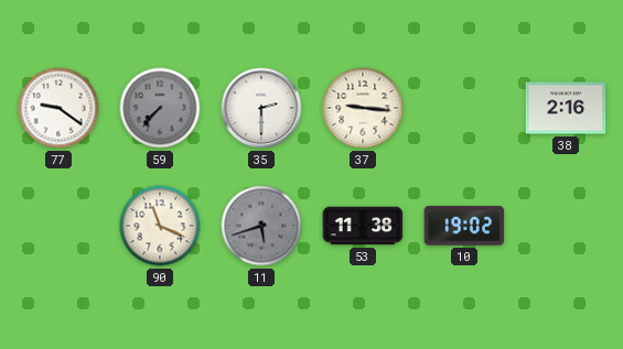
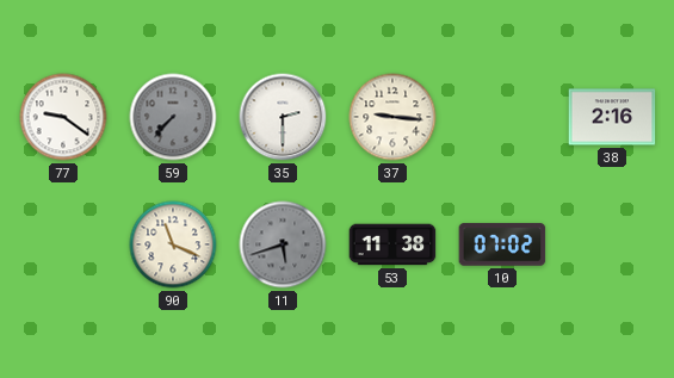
10: 19:02 -> 07:02 (502, 244)
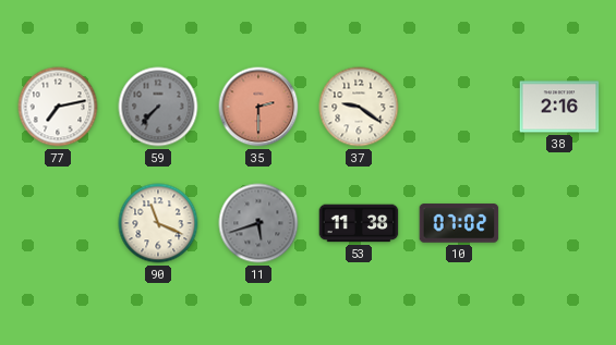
77: 9:21 -> 7:13 (58, 107)
35 dial: white -> salmon (258, 107)
37: 9:16 -> 9:21 (359, 107)
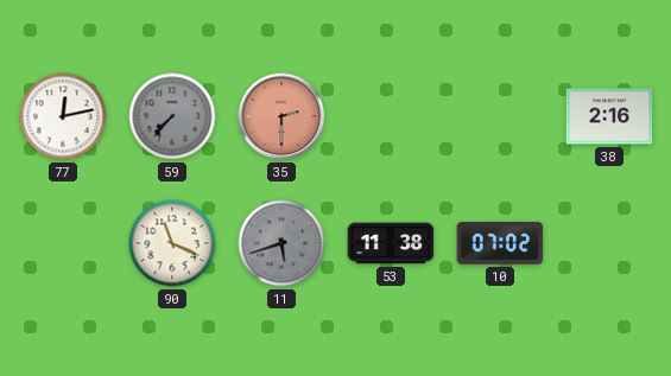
77: 7:13 -> 12:13 (63, 116)
37: 9:21 -> none (359, 107)
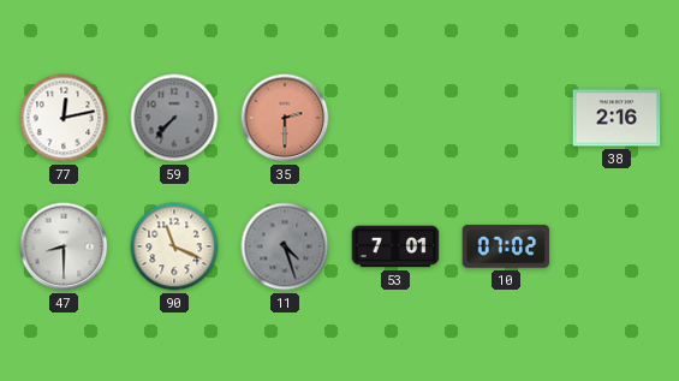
47: none -> 8:30 (64, 246)
11: 5:42 -> 4:27 (285, 246)
53: 11:38 -> 7:01 (395, 246)
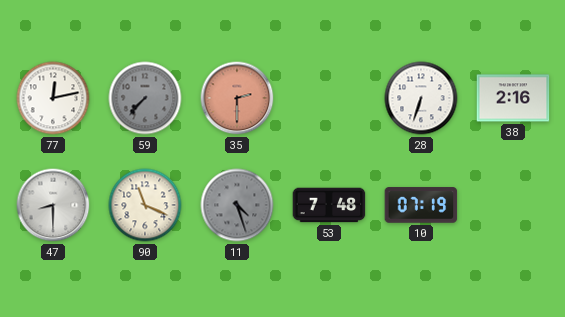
28: none -> 6:33 (421, 98)
53: 7:01 -> 7:48 (329, 205)
10: 07:02 -> 07:19 (421, 205)
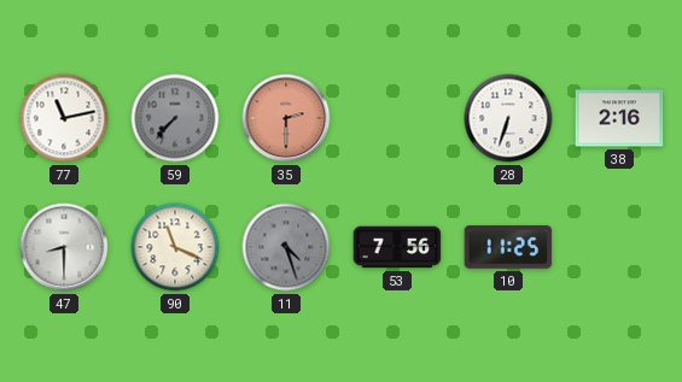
77: 12:13 -> 11:13 (64, 118)
53: 7:48 -> 7:56 (397, 247)
10: 07:19 -> 11:25 (508, 247)
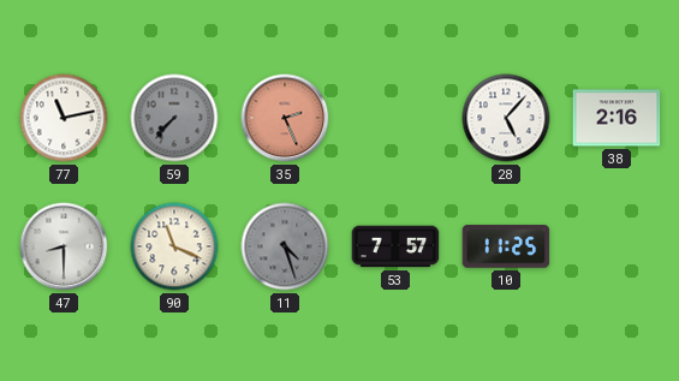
35: 2:30 -> 2:26 (285, 118)
28: 6:33 -> 5:07 (506, 118)
53: 7:56 -> 7:57 (395, 246)
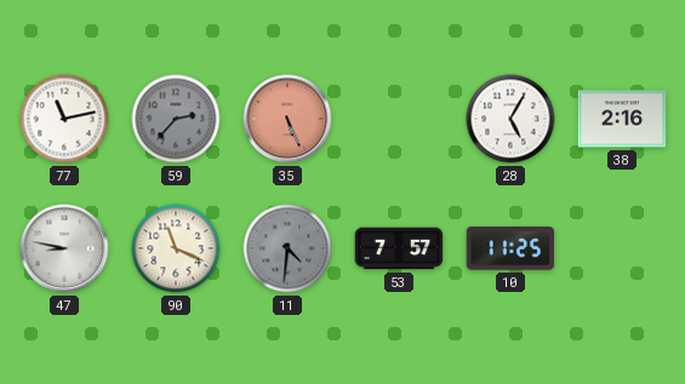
59: 7:37 -> 2:37 (176, 119)
35: 2:26 -> 5:26 (287, 119)
28: 5:07 -> 5:05 (510, 119)
47: 8:30 -> 8:47 (64, 248)
11: 4:27 -> 4:31 (287, 248)
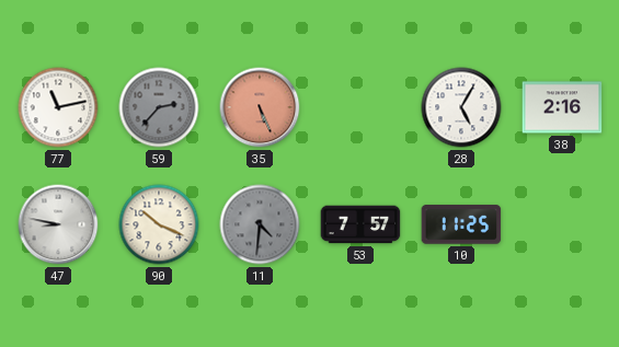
90: 11:19 -> 10:19 (159, 224)
